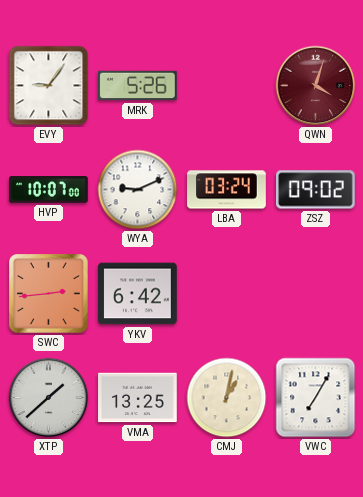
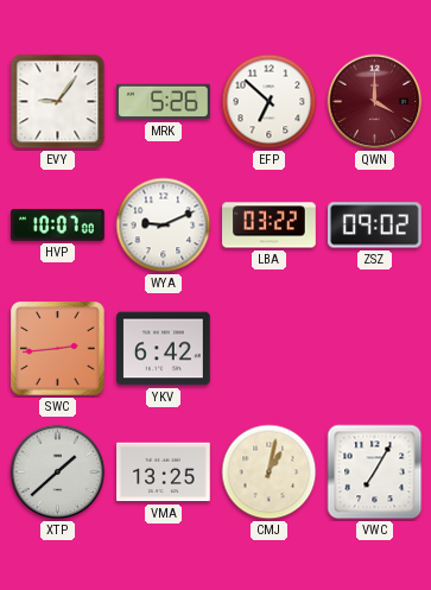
EFP: none -> 6:52 (270, 102)
QWN: 4:03 -> 4:00 (375, 102)
LBA: 03:24 -> 03:22 (270, 226)
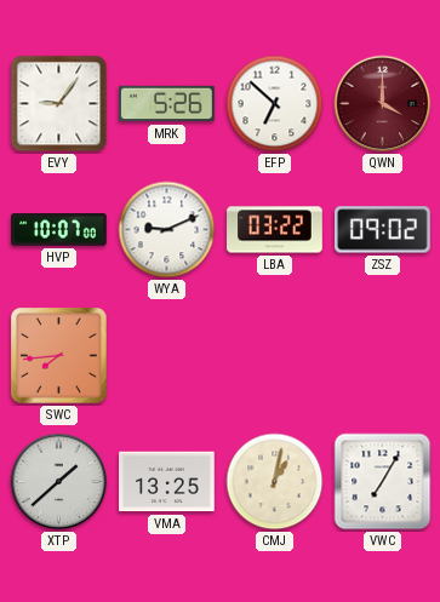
SWC: 2:44 -> 7:44 (59, 356)
YKV: 6:42 -> none (164, 349)
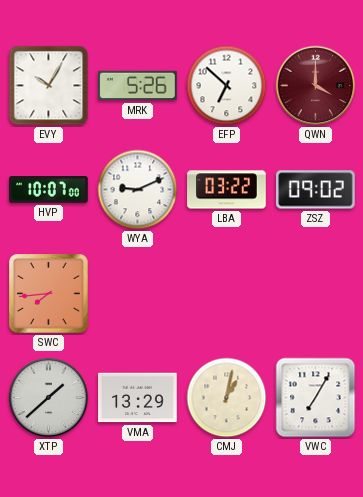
EVY: 9:06 -> 10:05 (49, 86)
VMA: 13:25 -> 13:29 (138, 398)
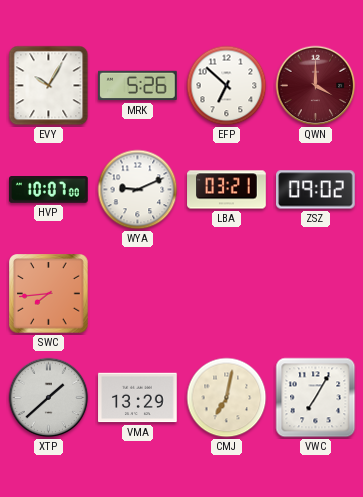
LBA: 03:22 -> 03:21 (227, 190)
CMJ: 1:02 -> 7:02 (227, 398)
